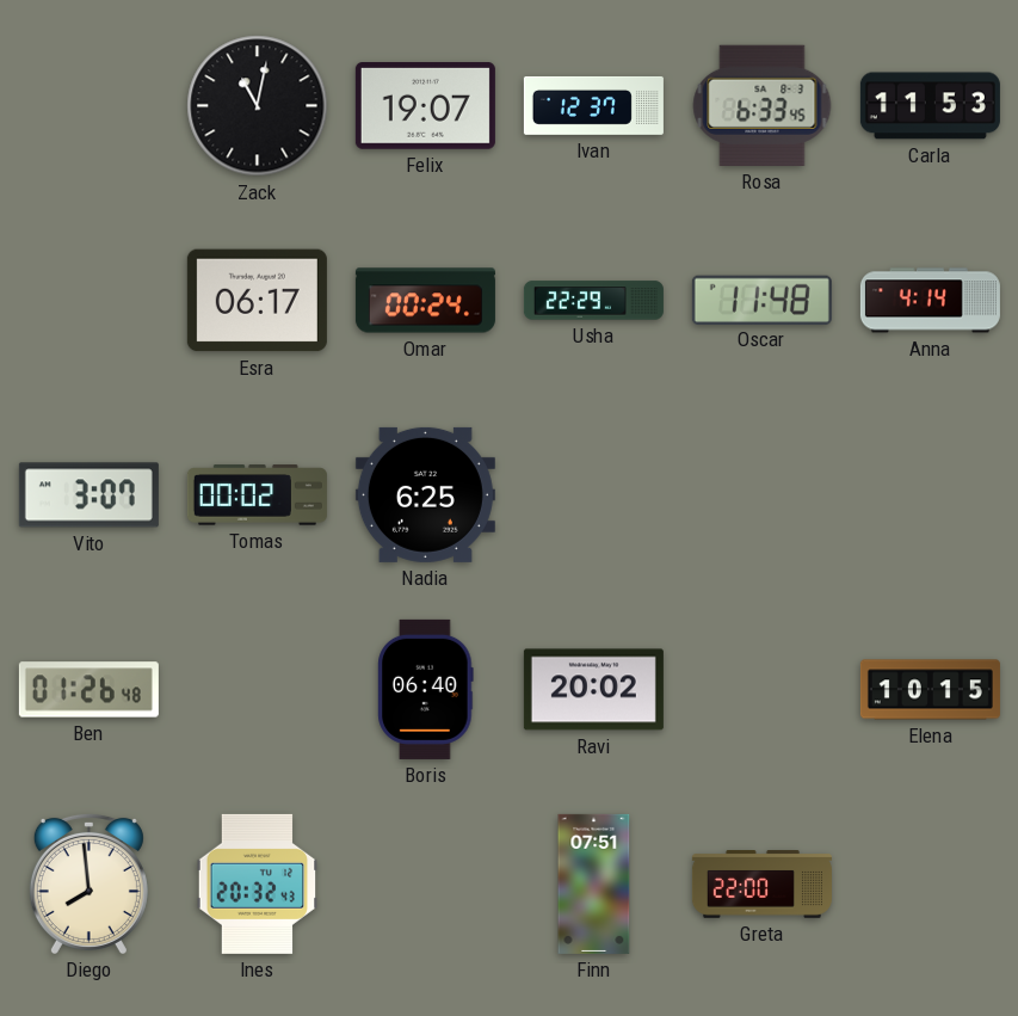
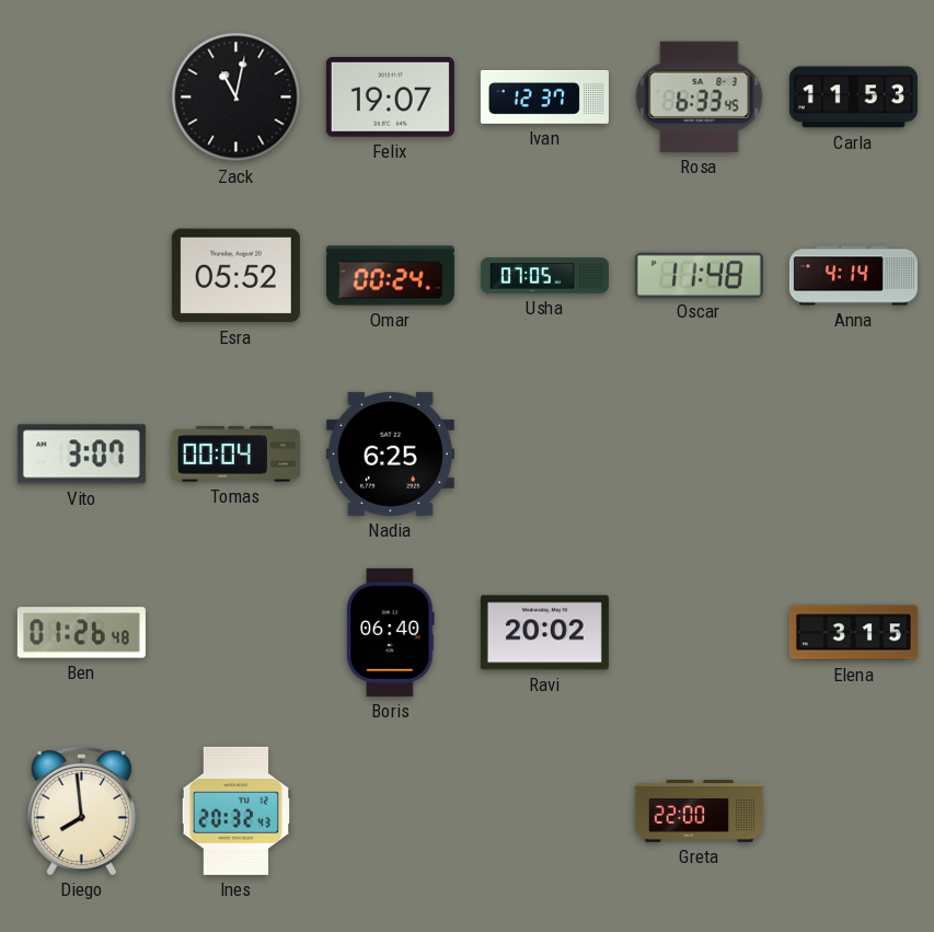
Esra: 06:17 -> 05:52 (235, 276)
Usha: 22:29 -> 07:05 (544, 276)
Tomas: 00:02 -> 00:04 (235, 455)
Elena: 10:15 -> 3:15 (853, 633)
Finn: 07:51 -> none (594, 883)
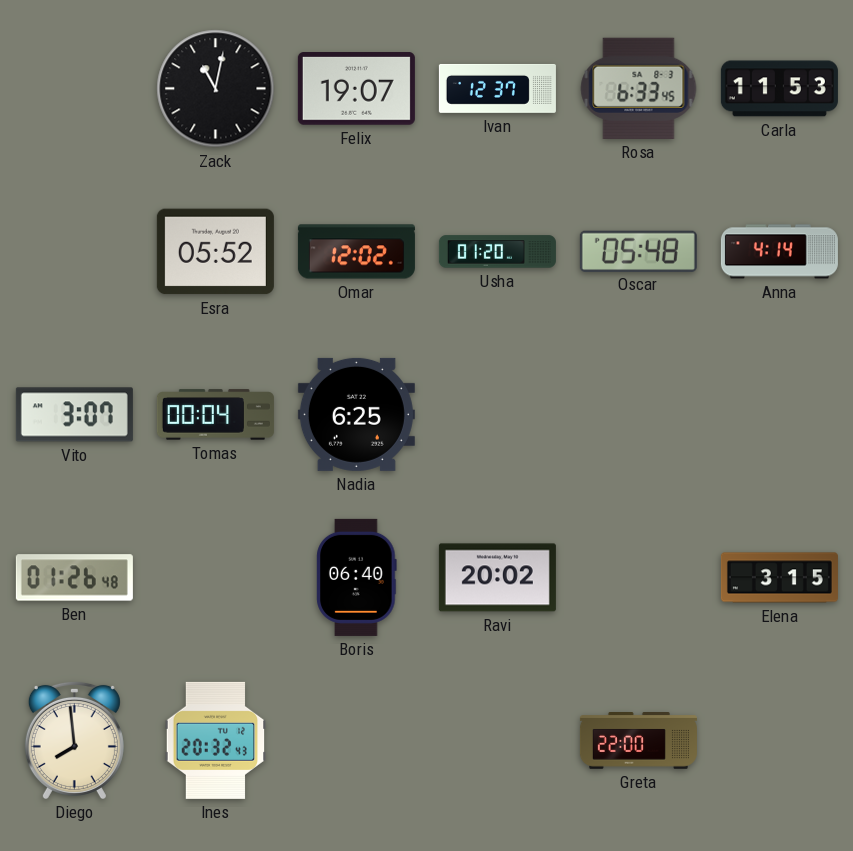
Omar: 00:24 -> 12:02 (356, 252)
Usha: 07:05 -> 01:20 (497, 252)
Oscar: 11:48 -> 05:48 (638, 251)
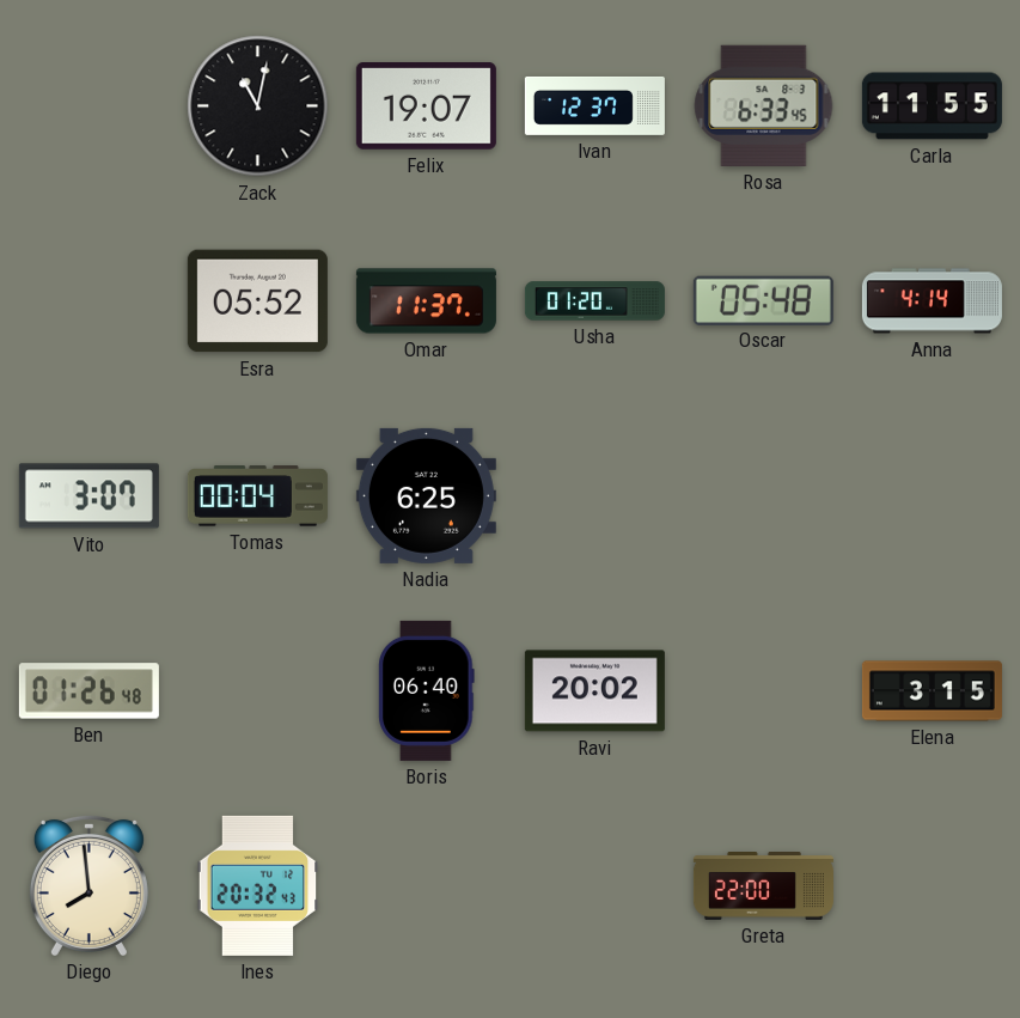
Carla: 11:53 -> 11:55 (932, 106)
Omar: 12:02 -> 11:37 (426, 301)
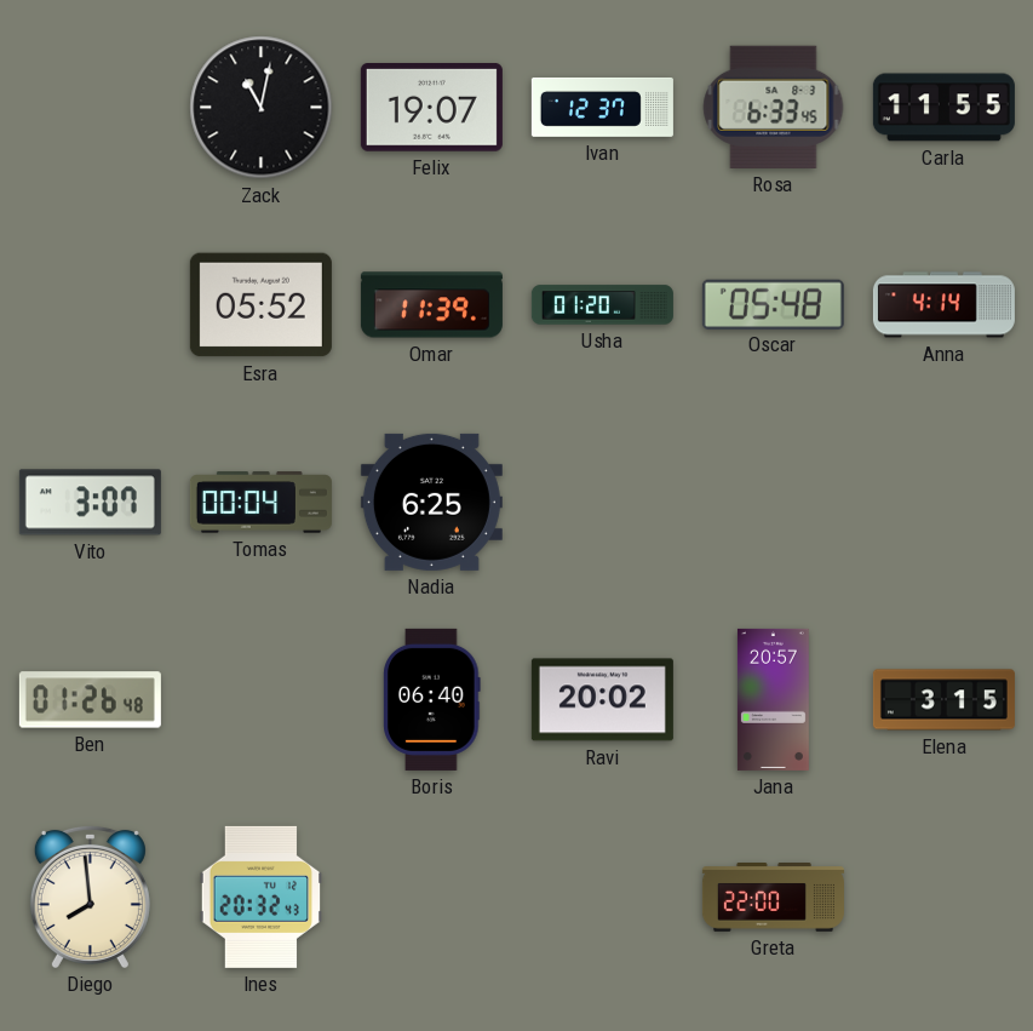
Omar: 11:37 -> 11:39 (431, 305)
Jana: none -> 20:57 (773, 699)
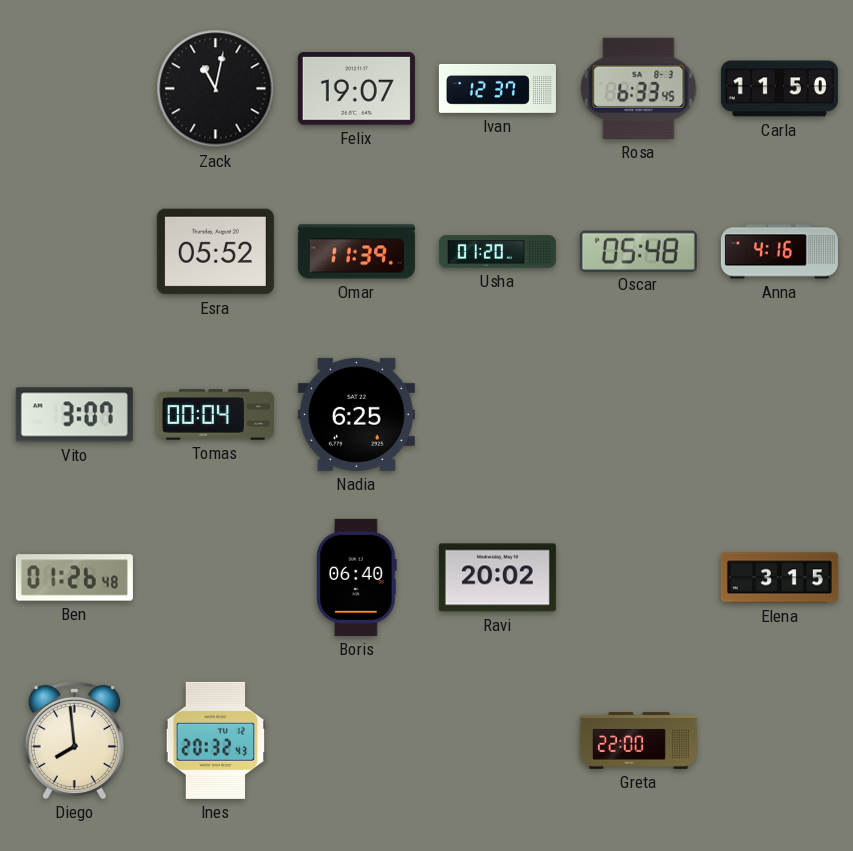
Carla: 11:55 -> 11:50 (779, 89)
Anna: 4:14 -> 4:16 (779, 252)
Jana: 20:57 -> none (773, 699)
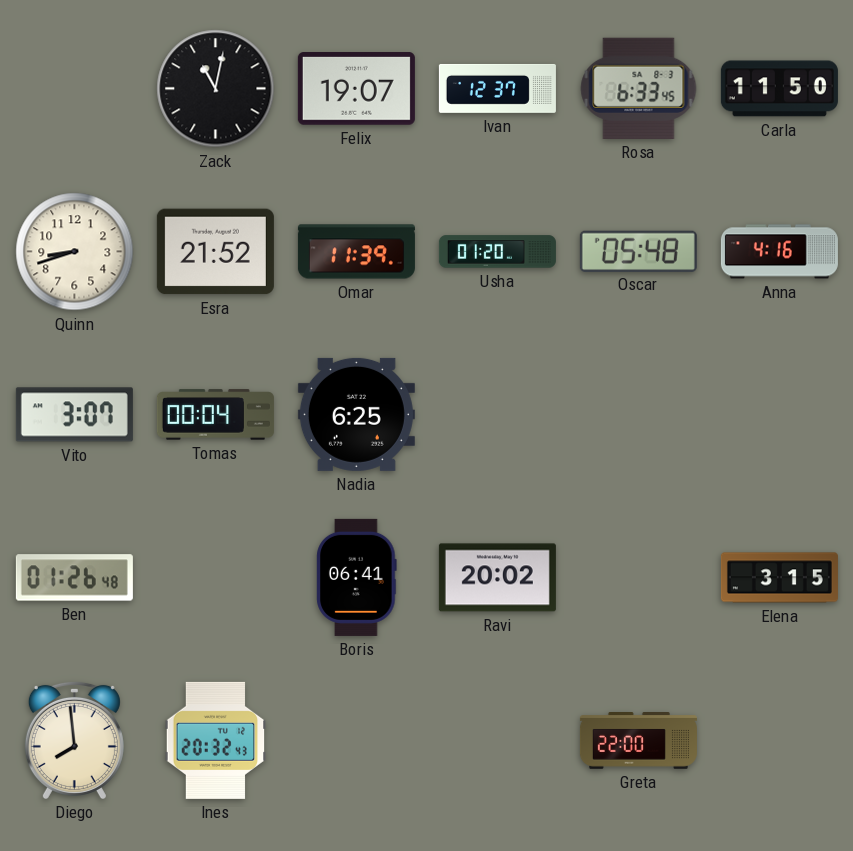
Quinn: none -> 8:42 (75, 252)
Esra: 05:52 -> 21:52 (215, 252)
Boris: 06:40 -> 06:41 (357, 577)
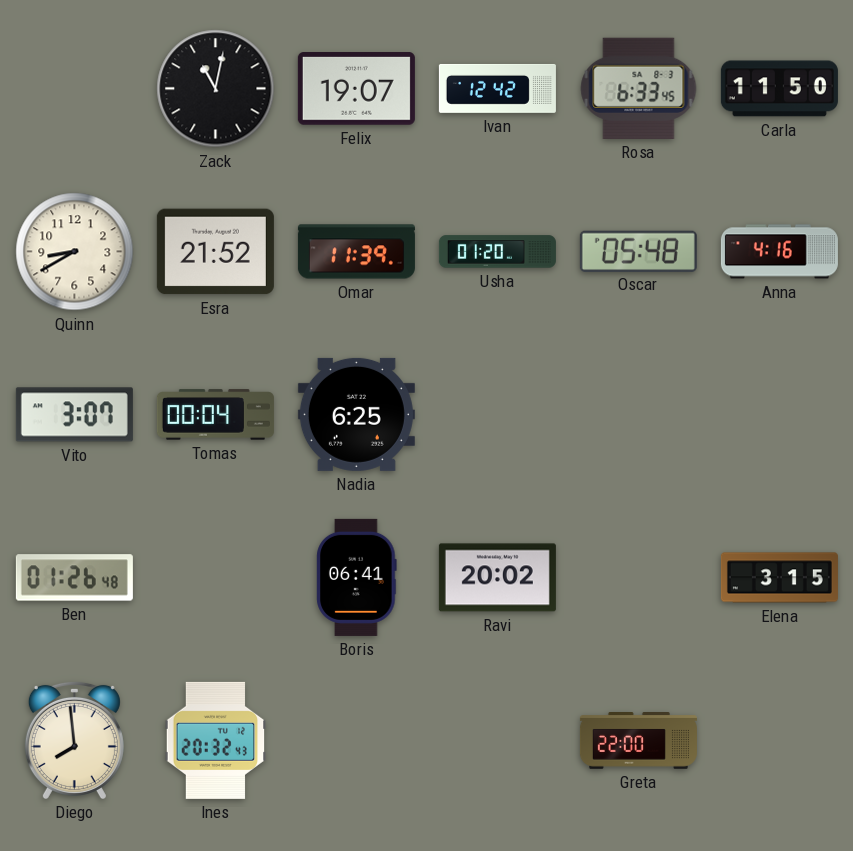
Ivan: 12:37 -> 12:42 (497, 88)
Quinn: 8:42 -> 8:40 (75, 252)
